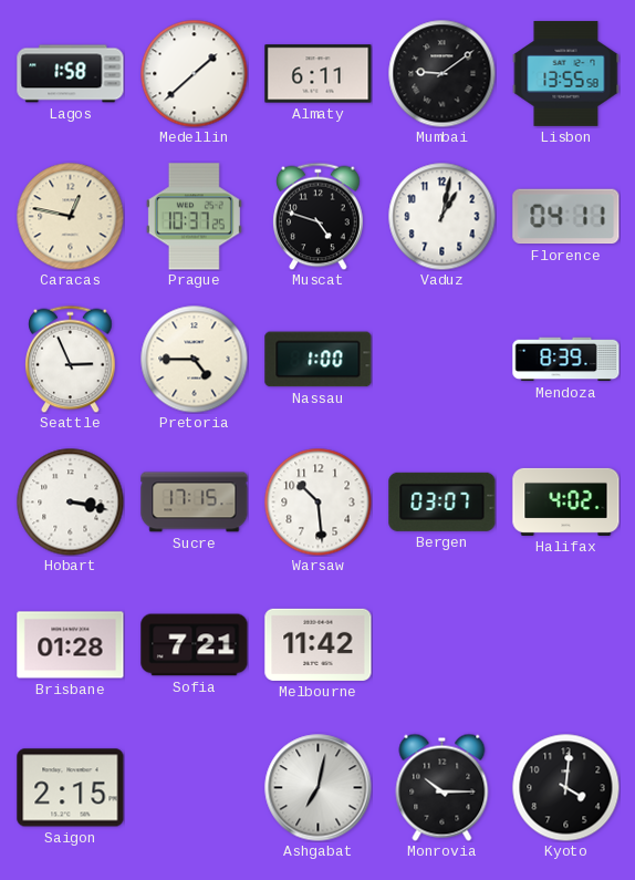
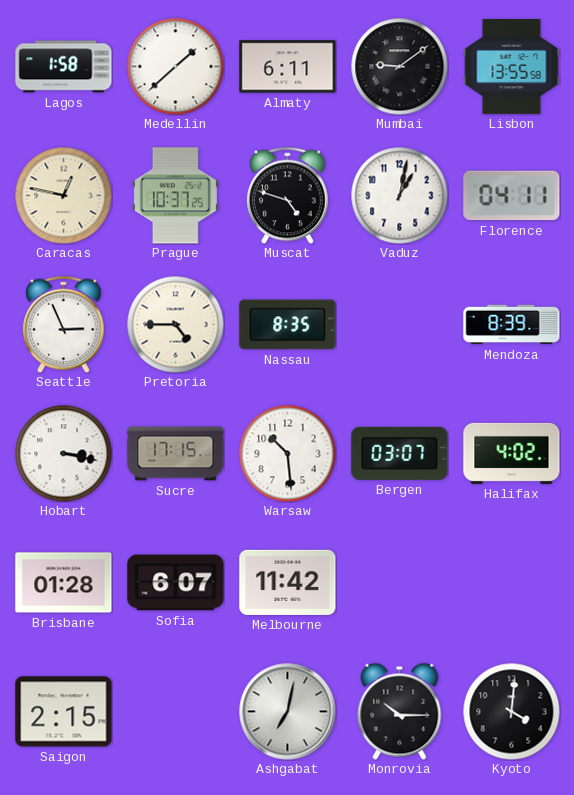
Nassau: 1:00 -> 8:35 (288, 325)
Sofia: 7:21 -> 6:07 (176, 583)
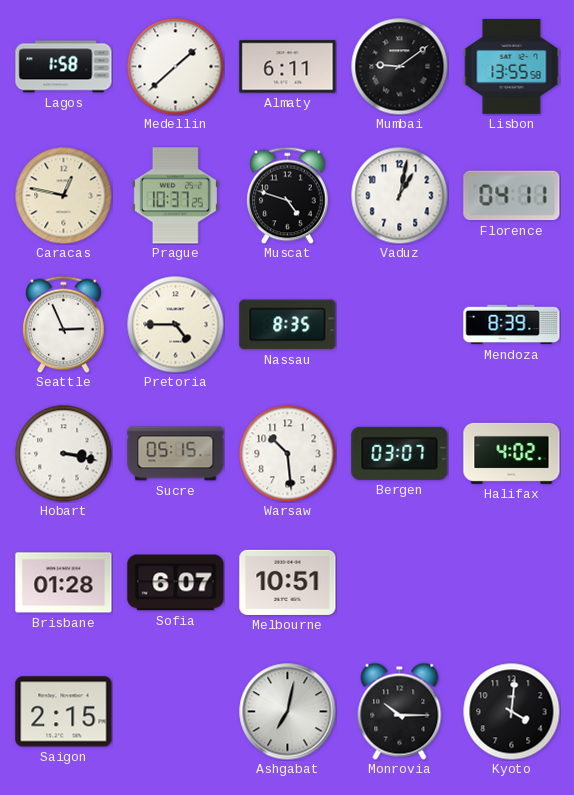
Sucre: 17:15 -> 05:15 (176, 454)
Melbourne: 11:42 -> 10:51 (288, 582)
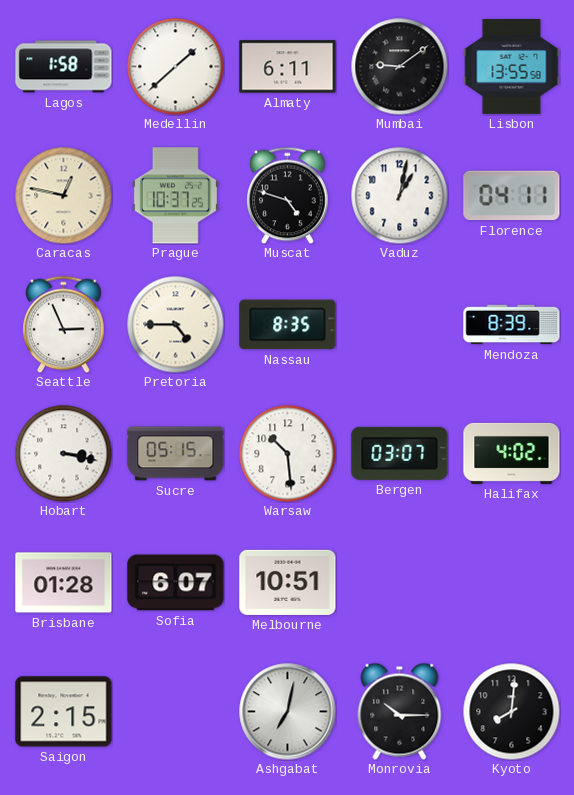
Kyoto: 4:01 -> 8:01 (511, 711)
